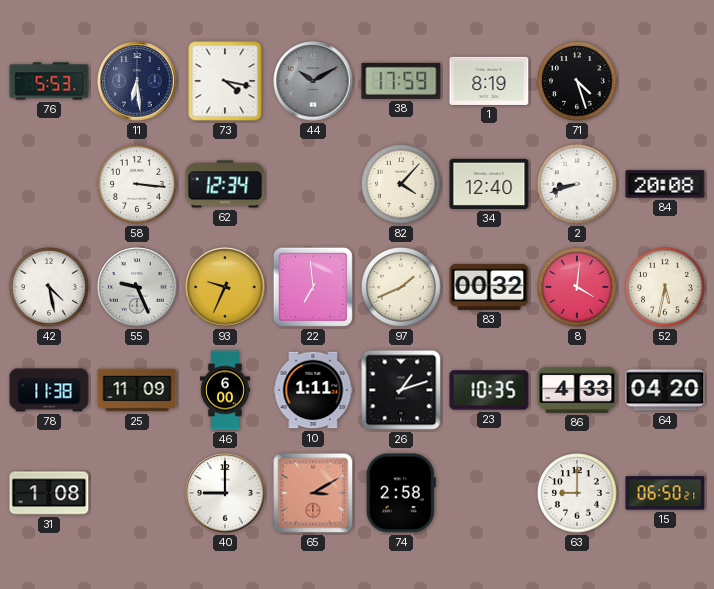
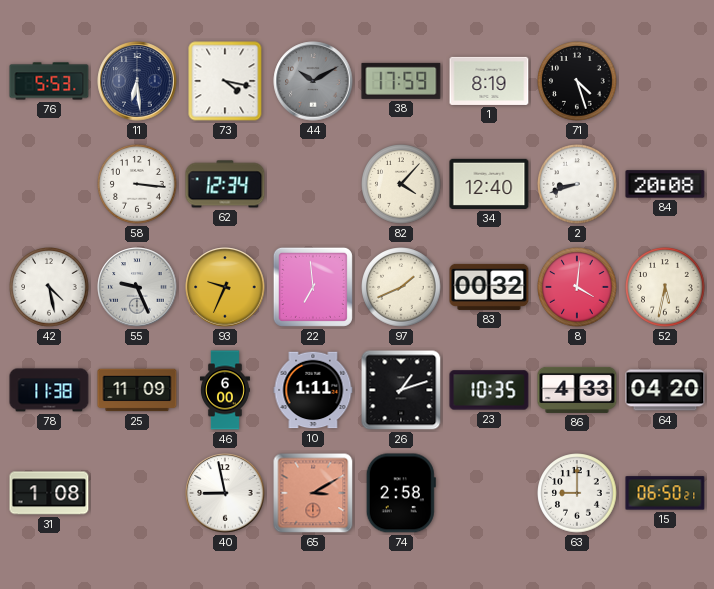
40: 9:00 -> 8:58 (225, 493)
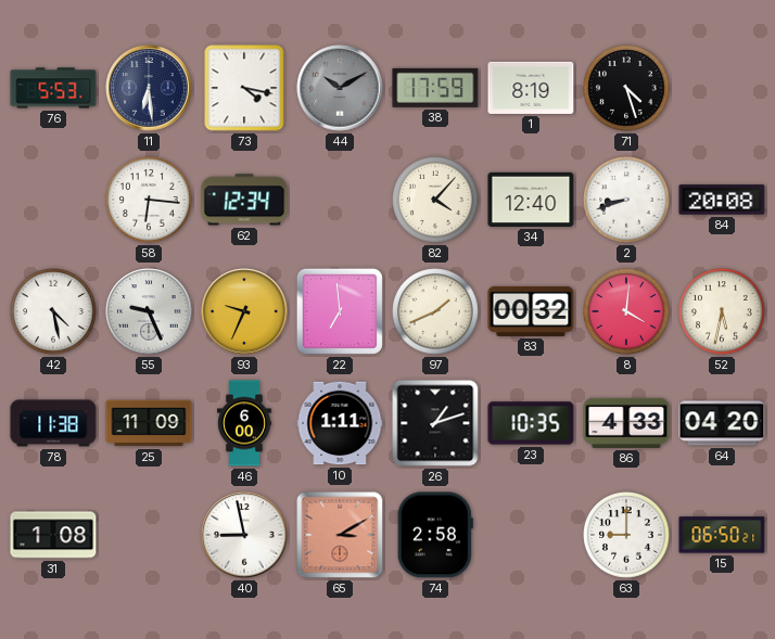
58: 3:16 -> 6:16 (149, 200)
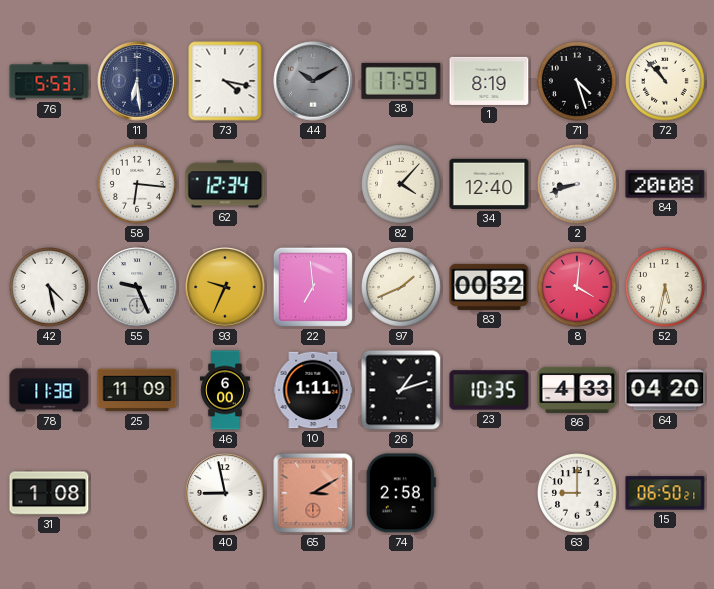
72: none -> 10:53 (665, 81)
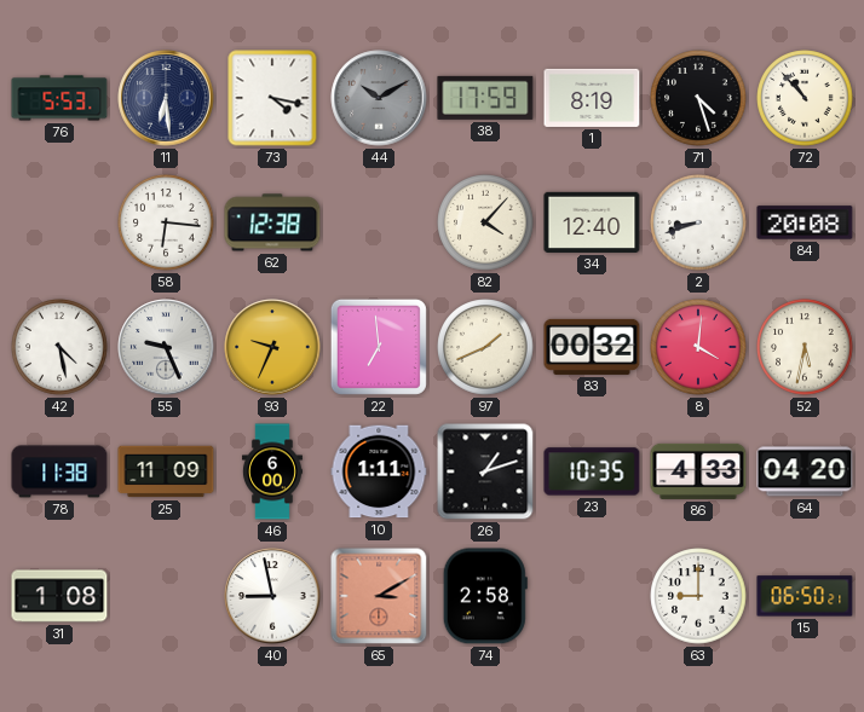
62: 12:34 -> 12:38 (272, 222)
